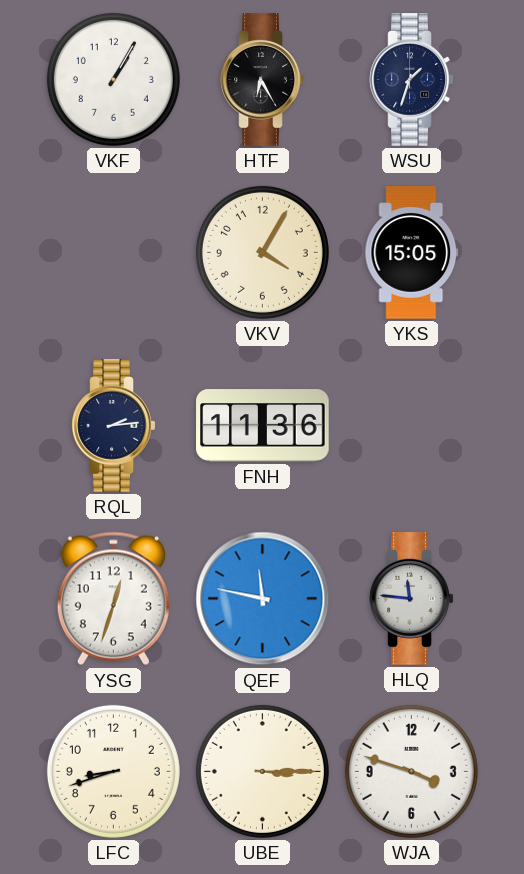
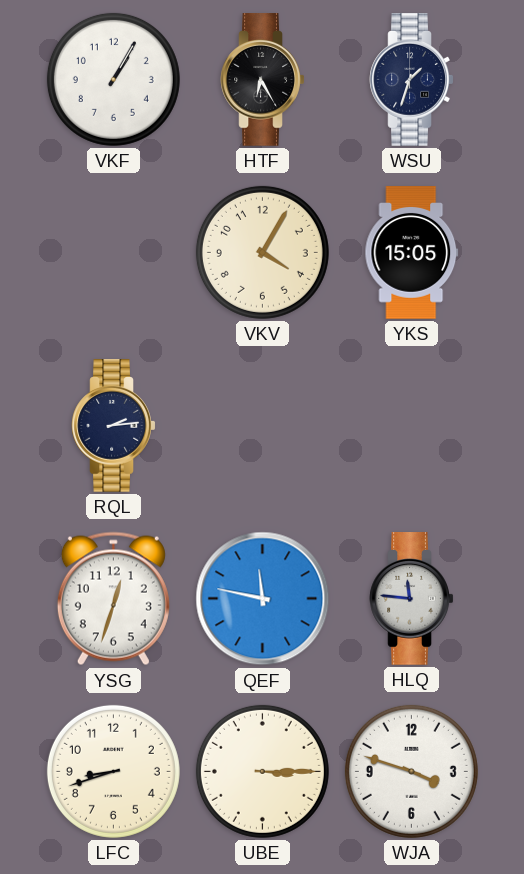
FNH: 11:36 -> none (263, 426)
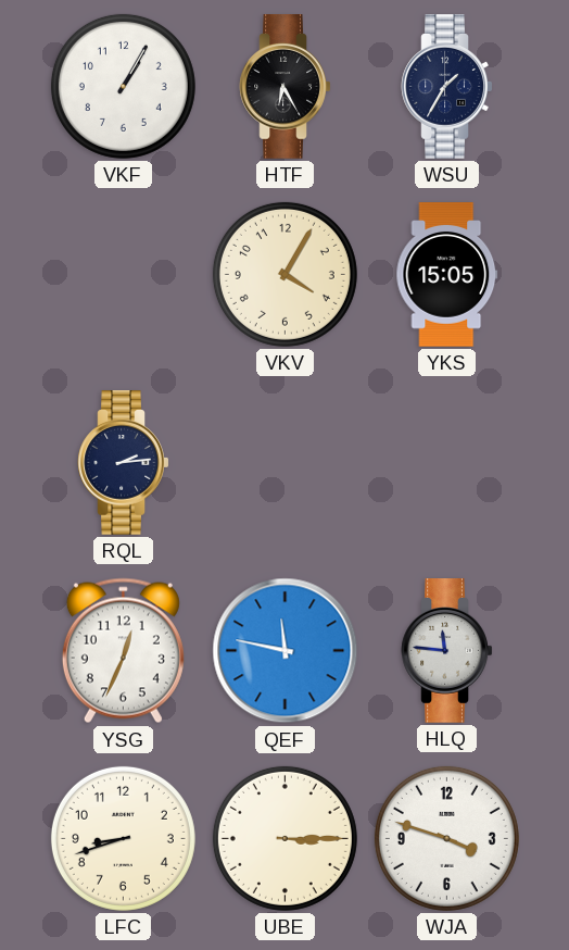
WSU: 1:33 -> 1:35 (447, 87)
YSG: 12:33 -> 12:34 (123, 651)
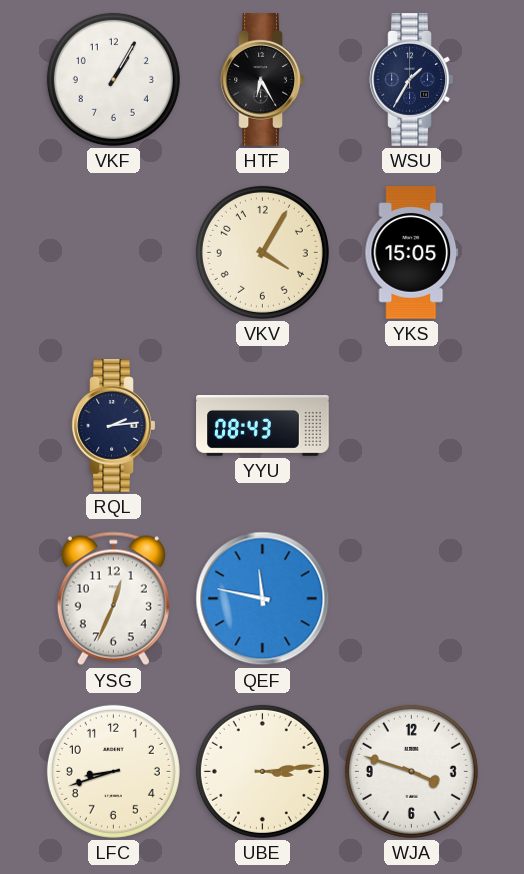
YYU: none -> 08:43 (263, 426)
HLQ: 11:46 -> none (447, 651)
UBE: 3:15 -> 3:14 (262, 771)
